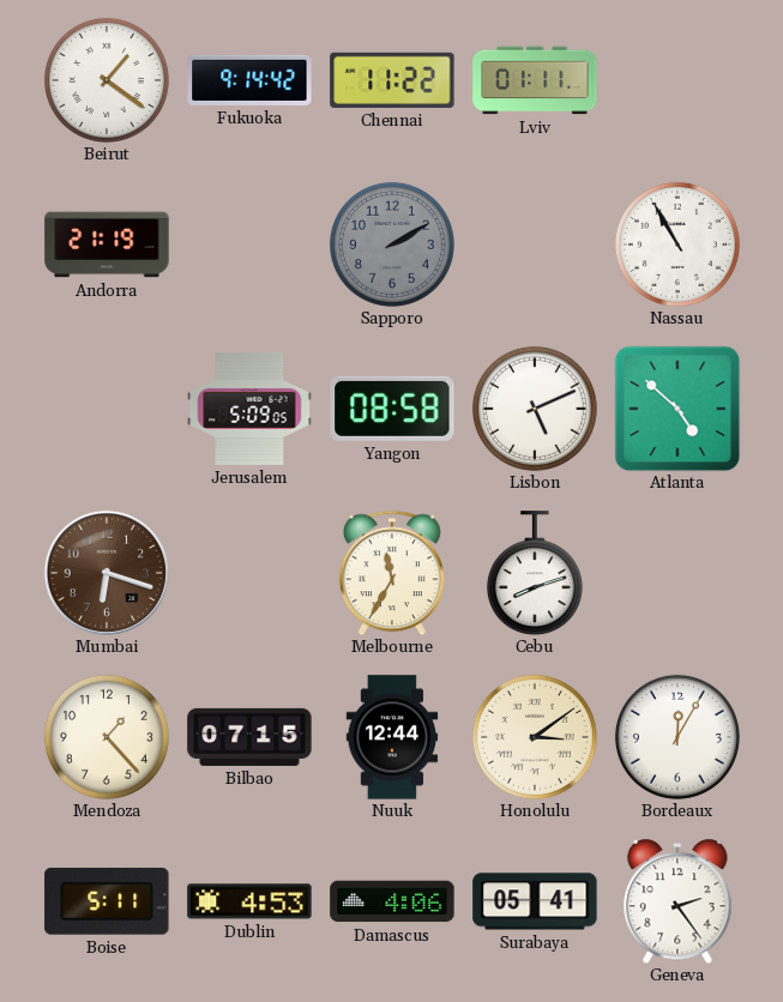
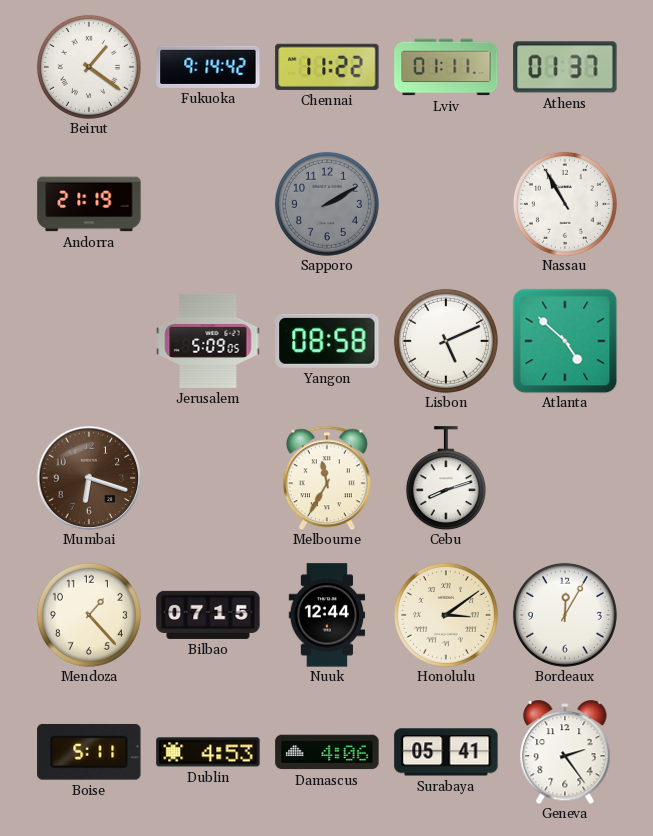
Athens: none -> 01:37 (565, 67)
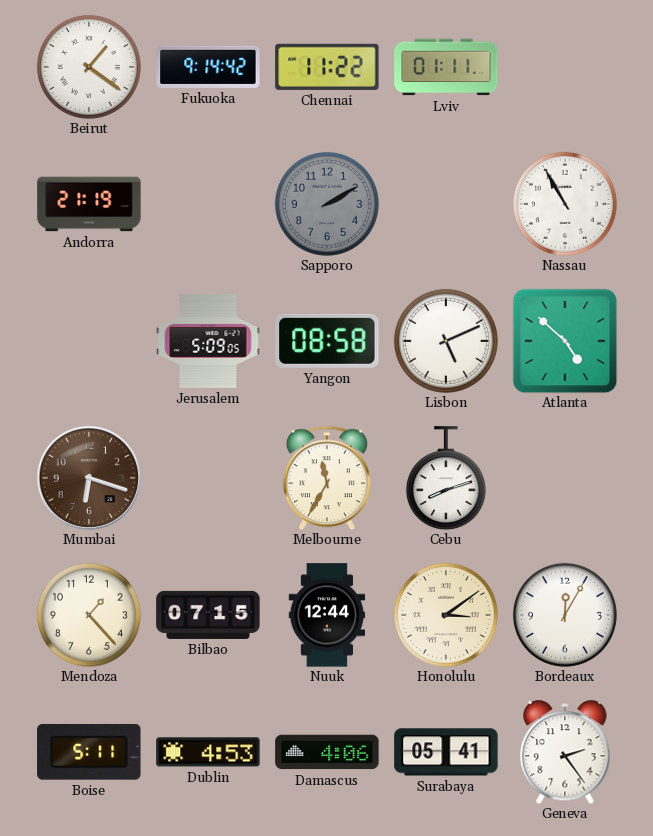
Athens: 01:37 -> none (565, 67)
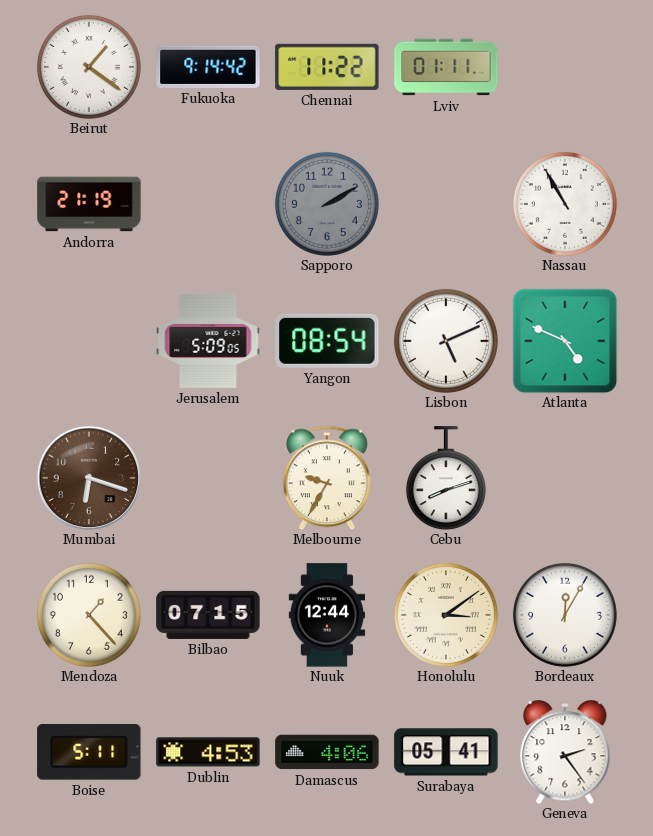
Yangon: 08:58 -> 08:54 (327, 341)
Atlanta: 4:52 -> 4:49 (565, 341)
Melbourne: 11:35 -> 9:35 (327, 478)
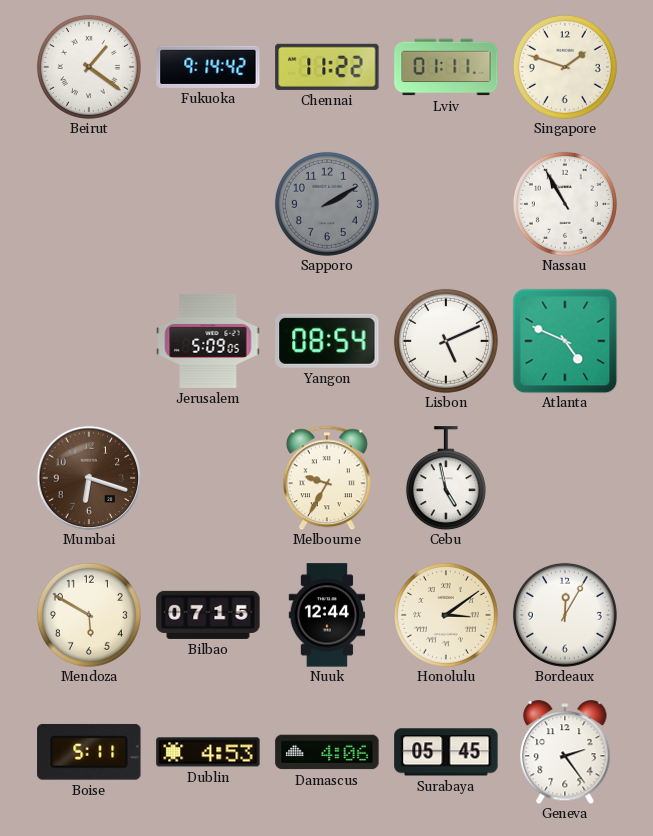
Singapore: none -> 1:48 (565, 67)
Andorra: 21:19 -> none (89, 204)
Cebu: 8:12 -> 4:58 (446, 478)
Mendoza: 1:23 -> 5:50 (89, 615)
Surabaya: 05:41 -> 05:45 (446, 752)
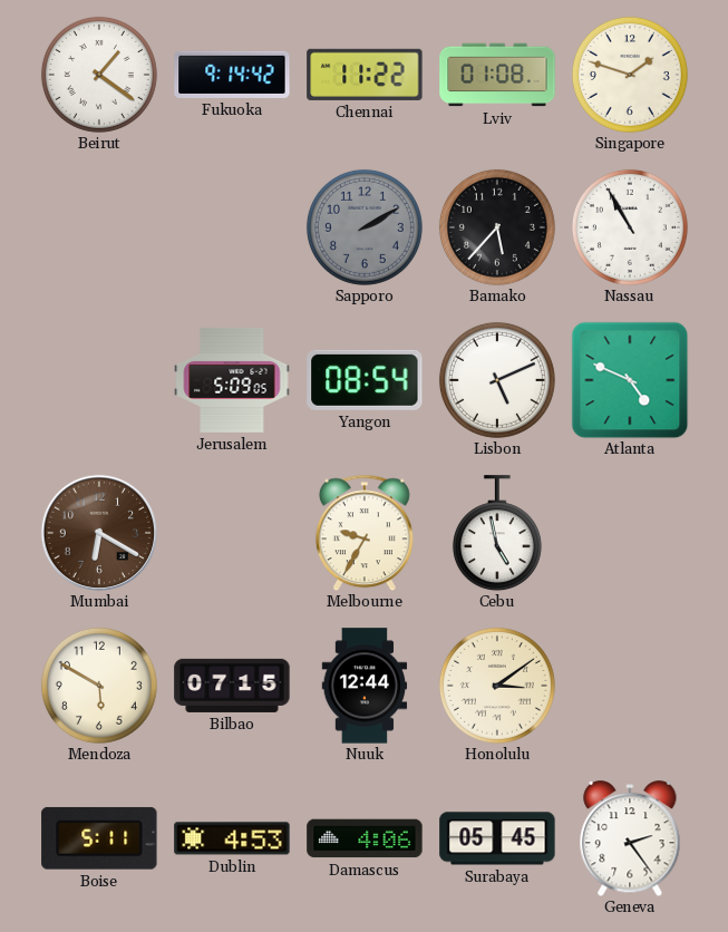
Lviv: 01:11 -> 01:08 (497, 75)
Bamako: none -> 5:37 (497, 227)
Mumbai: 6:18 -> 6:20 (98, 532)
Bordeaux: 12:05 -> none (565, 615)
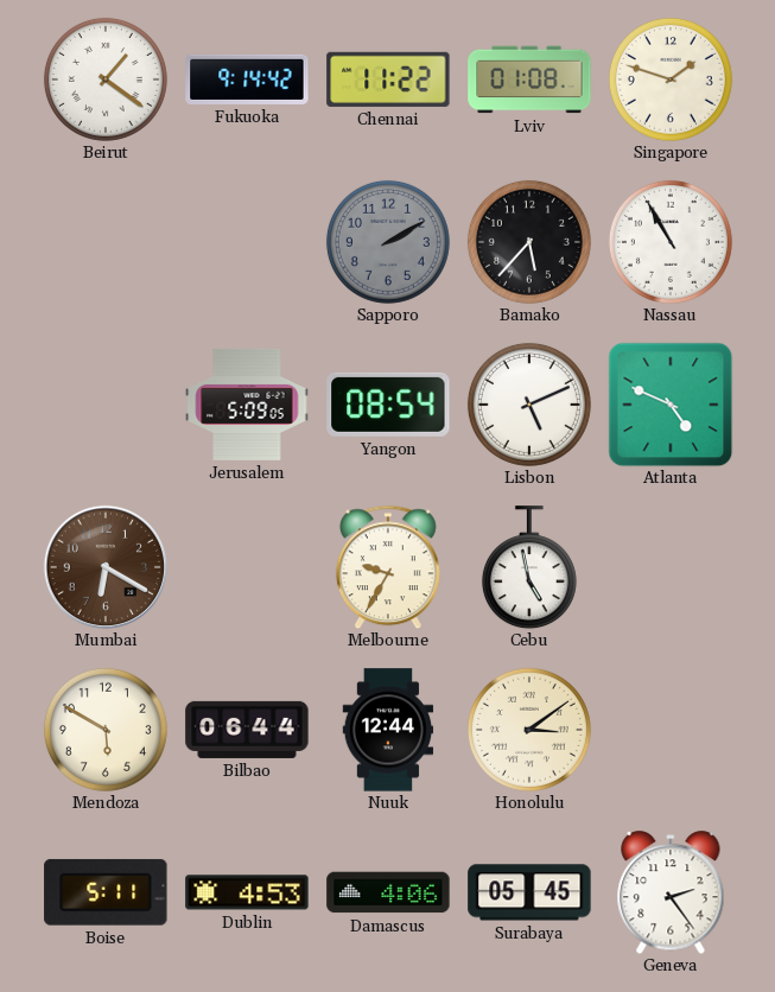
Bilbao: 07:15 -> 06:44 (247, 730)
